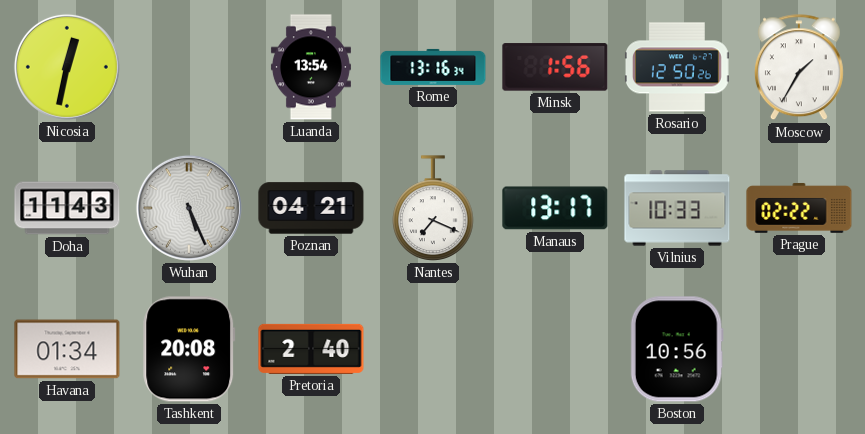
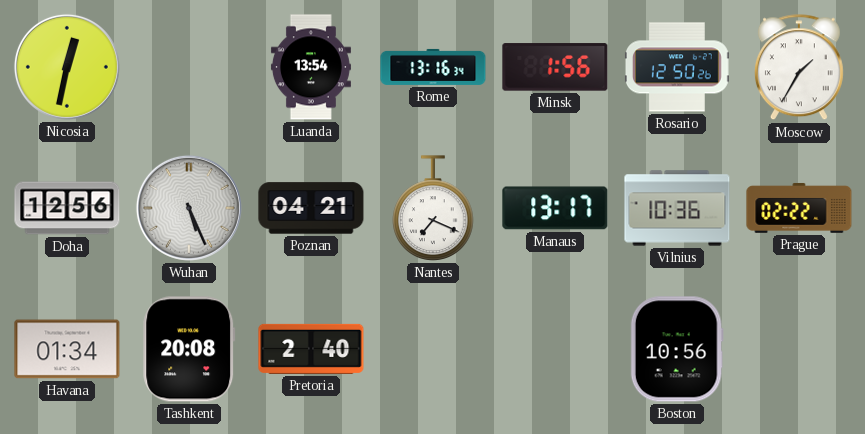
Doha: 11:43 -> 12:56 (67, 208)
Vilnius: 10:33 -> 10:36 (677, 208)
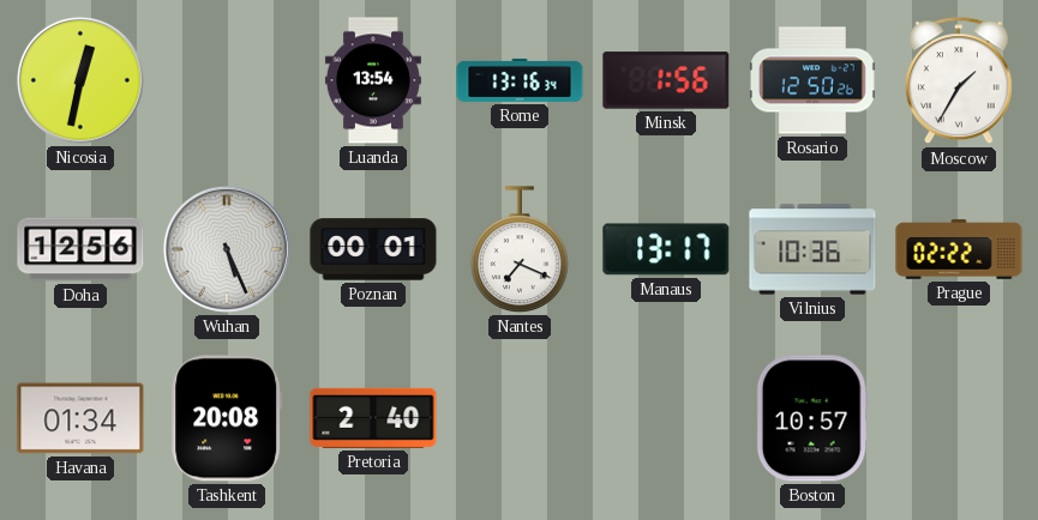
Poznan: 04:21 -> 00:01 (373, 249)
Boston: 10:56 -> 10:57 (812, 418)
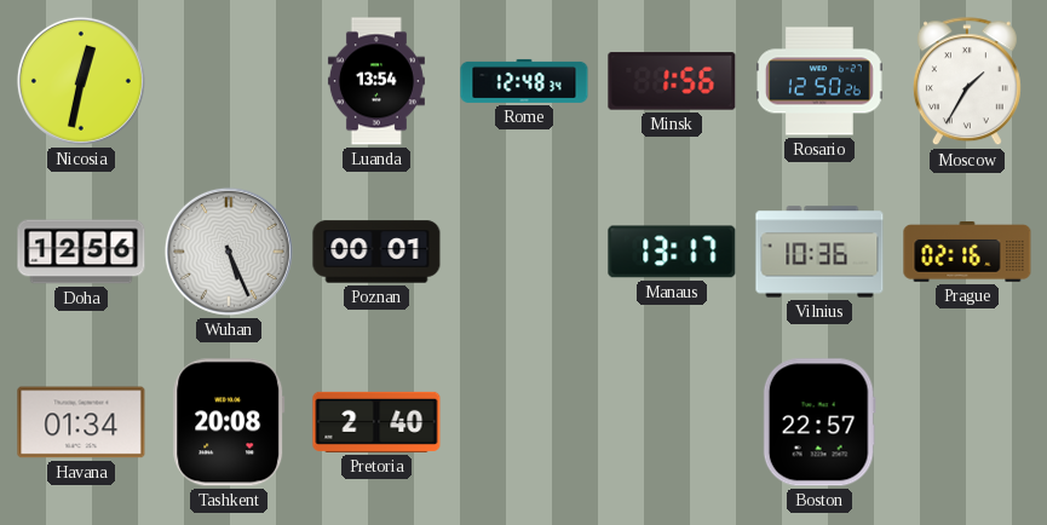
Rome: 13:16 -> 12:48 (524, 81)
Nantes: 7:19 -> none (520, 249)
Prague: 02:22 -> 02:16 (967, 252)
Boston: 10:57 -> 22:57 (819, 422)
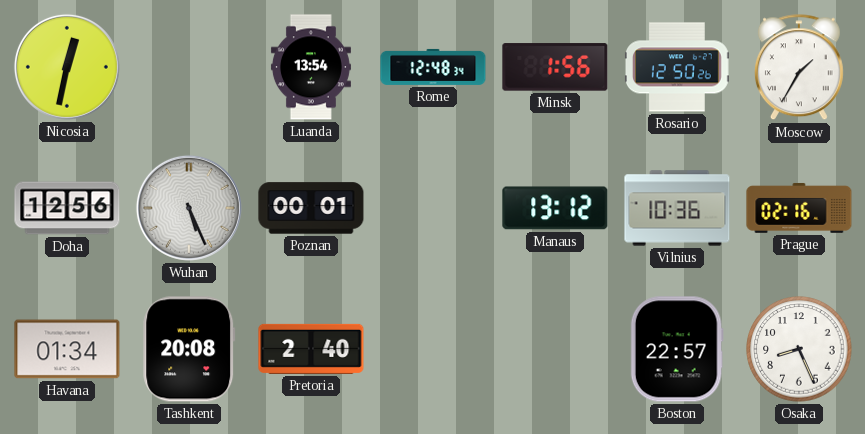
Manaus: 13:17 -> 13:12 (555, 208)
Osaka: none -> 8:26 (799, 349)
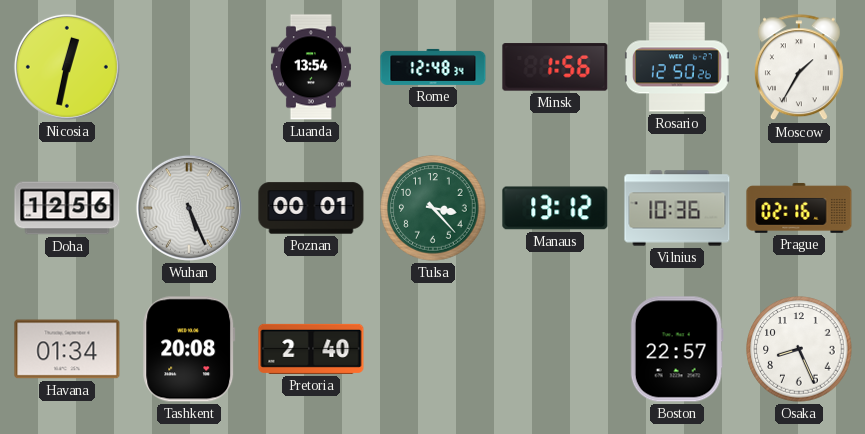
Tulsa: none -> 3:23 (433, 208)
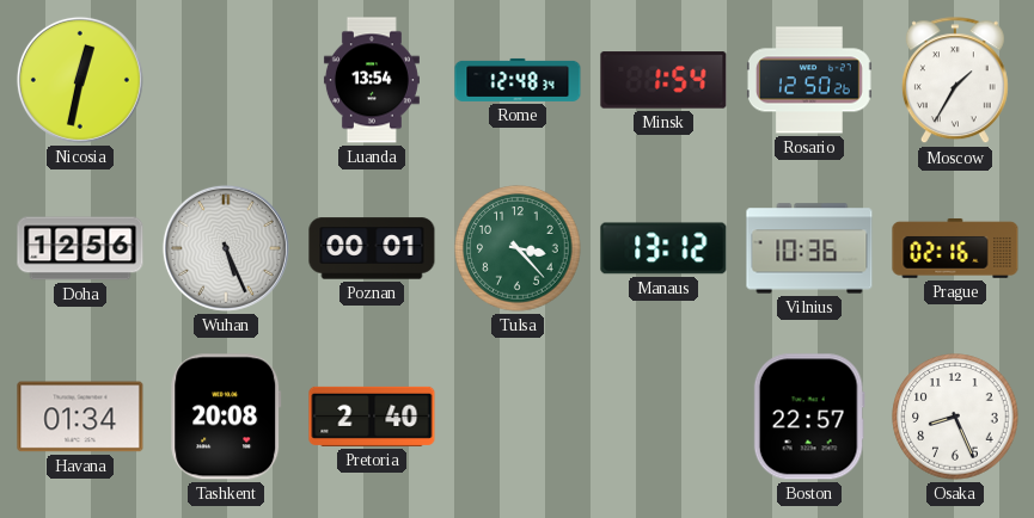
Minsk: 1:56 -> 1:54 (663, 80)
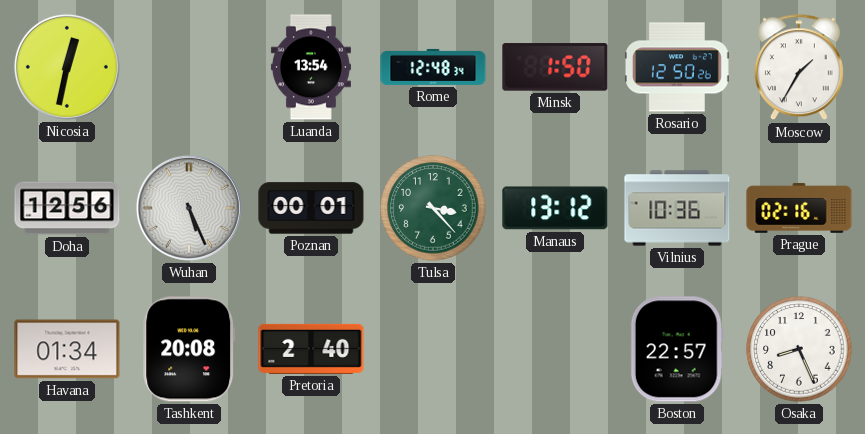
Minsk: 1:54 -> 1:50 (555, 67)
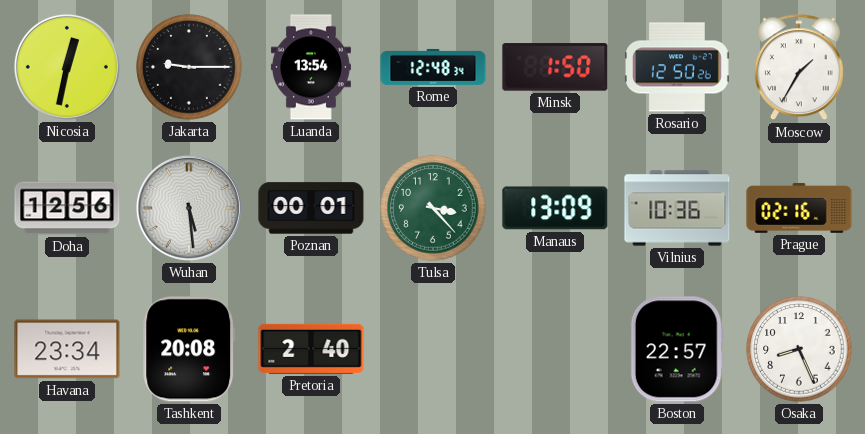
Jakarta: none -> 9:15 (189, 67)
Wuhan: 5:26 -> 5:29 (189, 208)
Manaus: 13:12 -> 13:09 (555, 208)
Havana: 01:34 -> 23:34 (67, 349)
